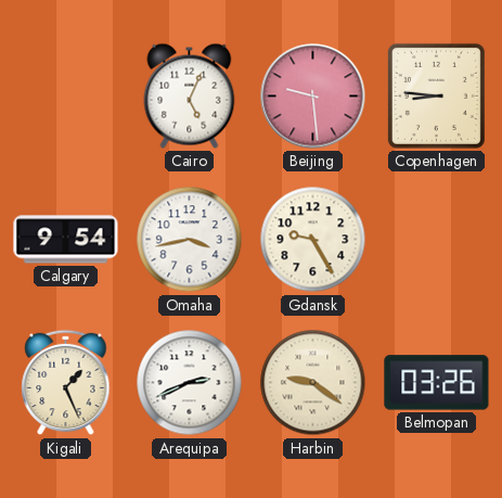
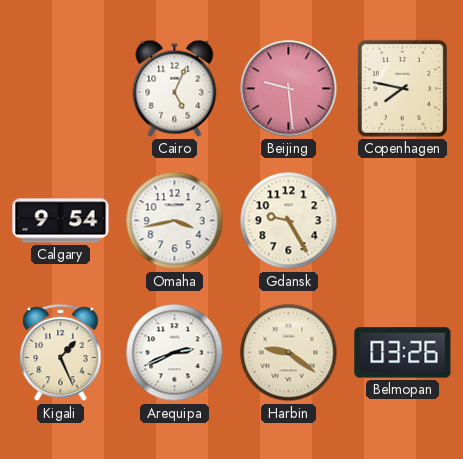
Copenhagen: 8:46 -> 7:47 (402, 88)
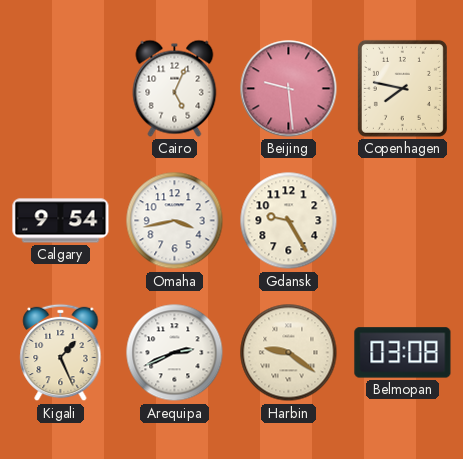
Belmopan: 03:26 -> 03:08 (403, 353)
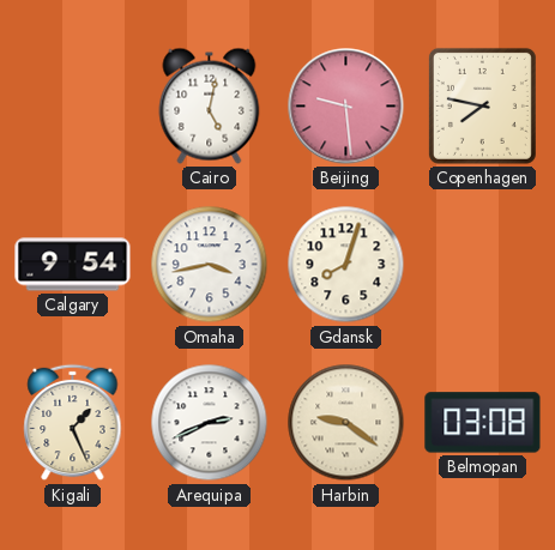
Cairo: 5:04 -> 5:02 (210, 105)
Gdansk: 9:25 -> 8:03 (346, 265)
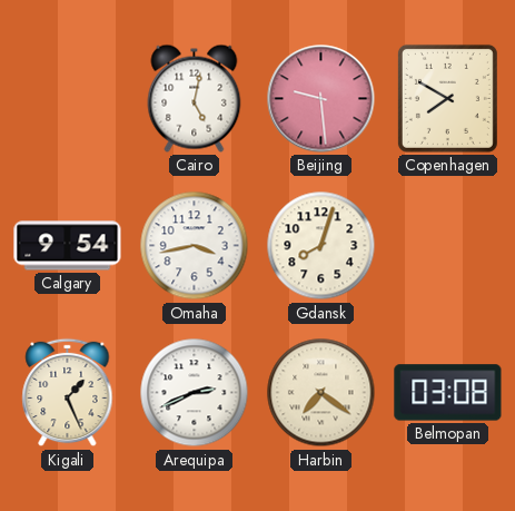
Copenhagen: 7:47 -> 7:50 (447, 98)
Harbin: 9:21 -> 7:21 (321, 393)
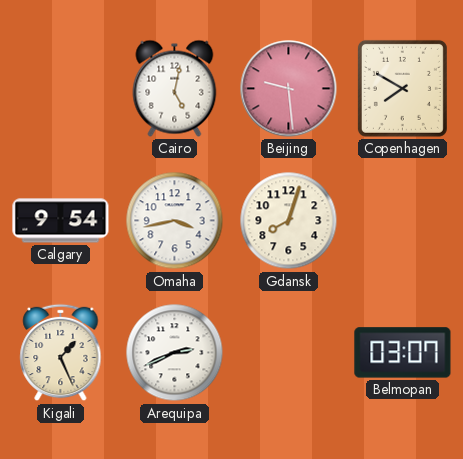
Harbin: 7:21 -> none (321, 393)
Belmopan: 03:08 -> 03:07 (403, 353)
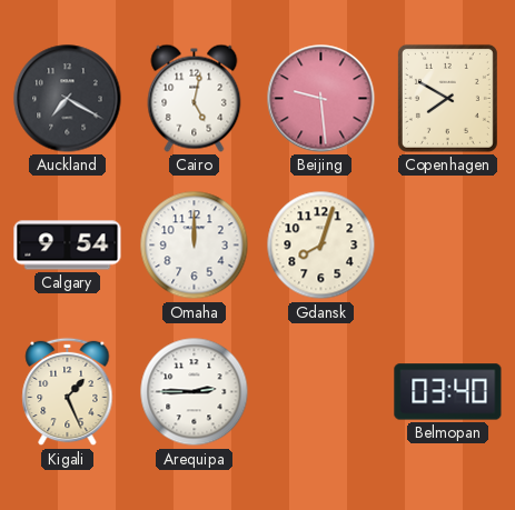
Auckland: none -> 7:20 (68, 99)
Omaha: 3:43 -> 12:00 (195, 246)
Arequipa: 2:41 -> 2:45 (195, 392)
Belmopan: 03:07 -> 03:40 (448, 392)
